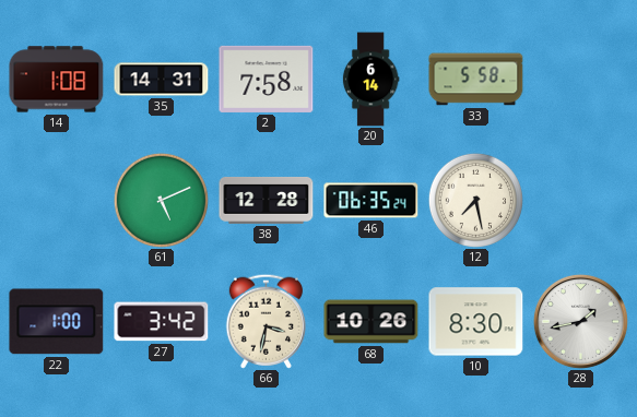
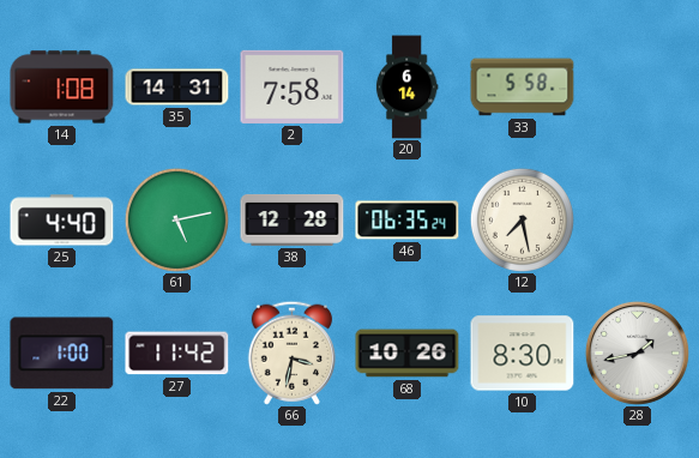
25: none -> 4:40 (62, 221)
61: 5:11 -> 5:13 (176, 219)
27: 3:42 -> 11:42 (177, 354)
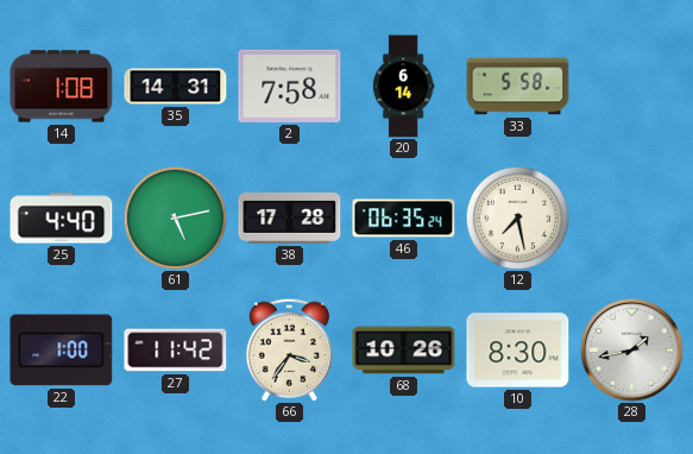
38: 12:28 -> 17:28 (290, 219)
66: 3:32 -> 3:36 (289, 349)
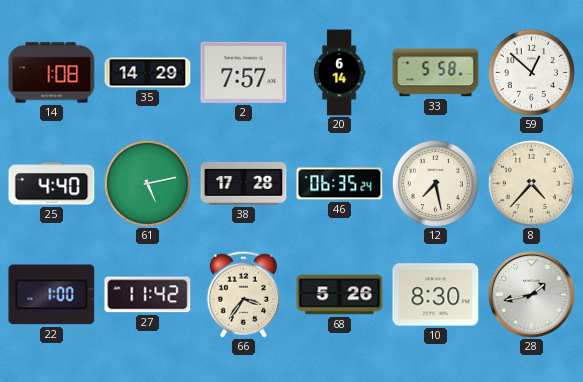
35: 14:31 -> 14:29 (148, 73)
2: 7:58 -> 7:57 (244, 72)
59: none -> 12:52 (531, 72)
8: none -> 4:37 (531, 183)
68: 10:26 -> 5:26 (340, 295)
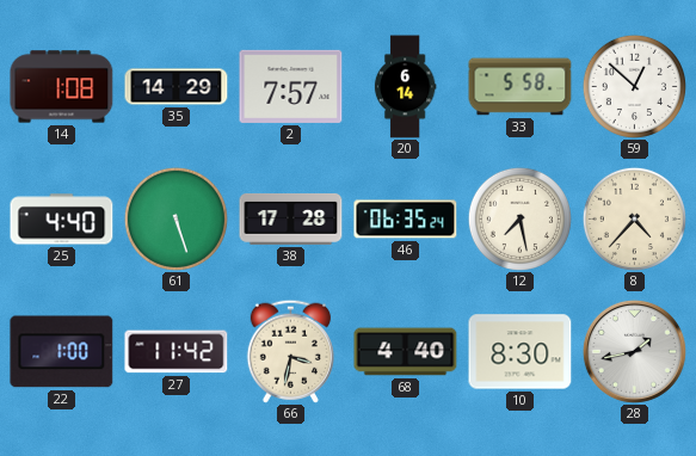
61: 5:13 -> 5:27 (175, 218)
66: 3:36 -> 3:32 (290, 351)
68: 5:26 -> 4:40 (406, 352)
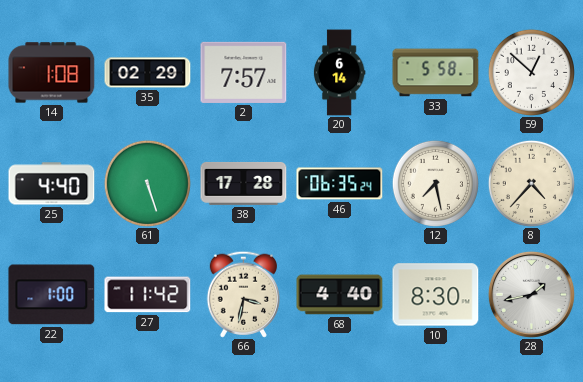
35: 14:29 -> 02:29 (148, 73)
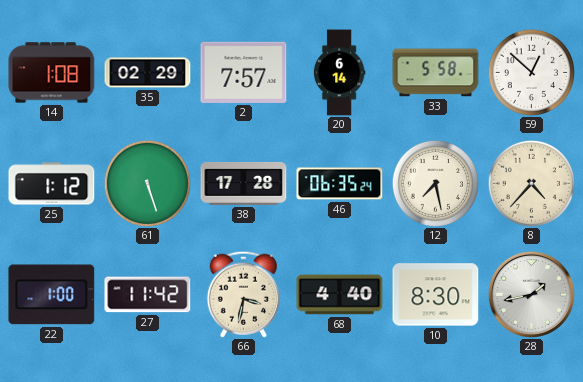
25: 4:40 -> 1:12 (52, 184)
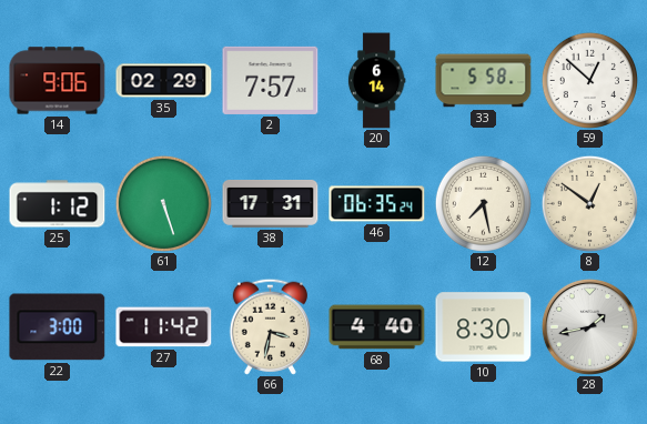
14: 1:08 -> 9:06 (58, 81)
38: 17:28 -> 17:31 (271, 204)
8: 4:37 -> 12:51 (589, 203)
22: 1:00 -> 3:00 (58, 327)
